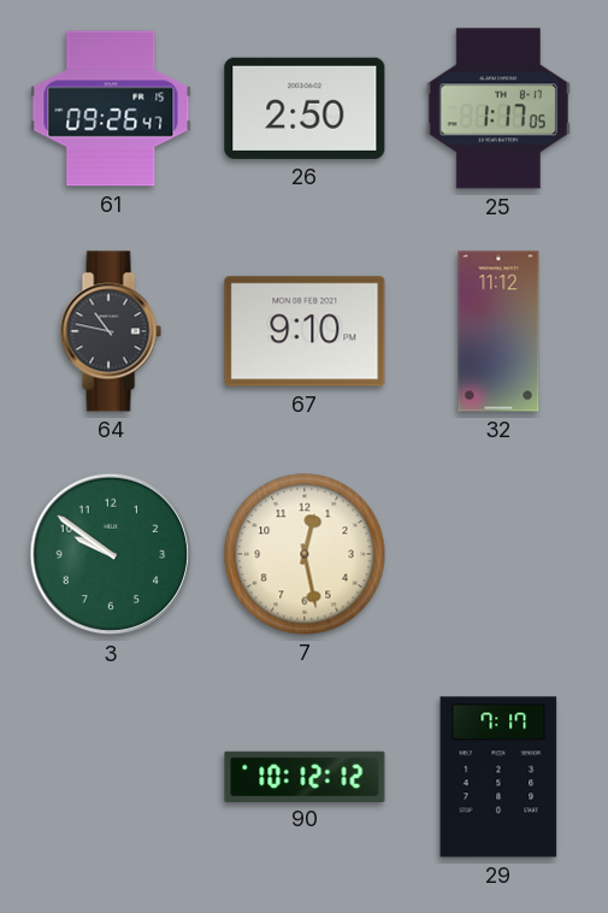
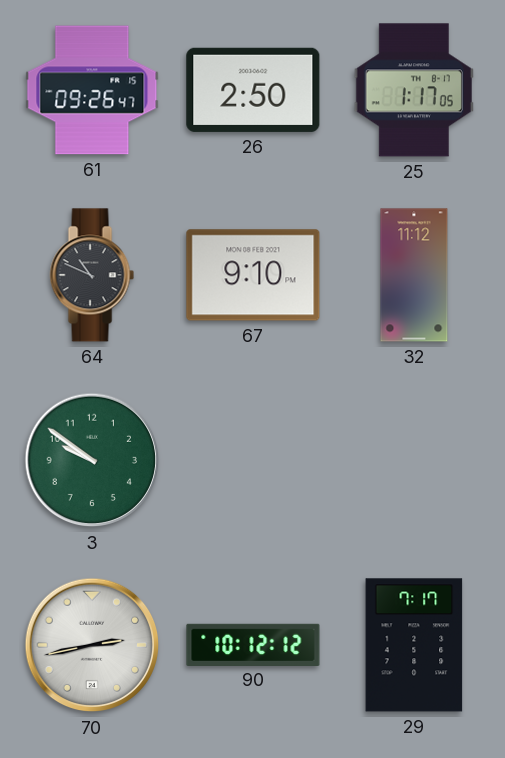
64: 10:47 -> 10:49 (92, 275)
7: 12:28 -> none (305, 554)
70: none -> 2:43 (92, 645)
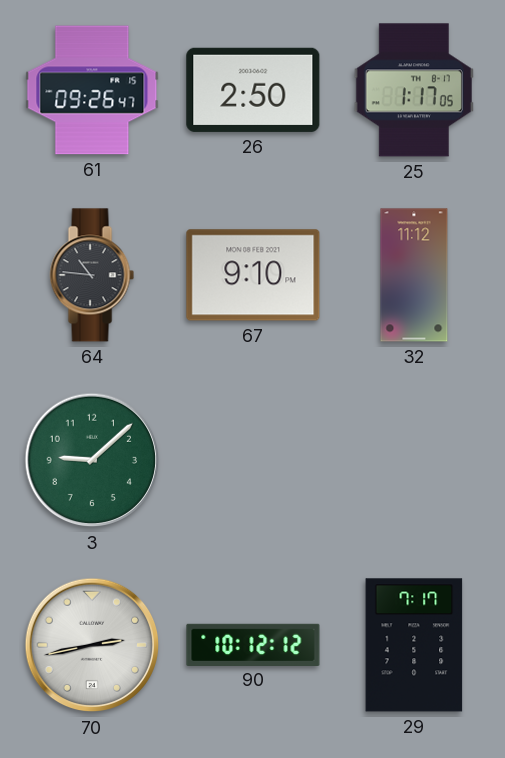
64: 10:49 -> 10:46 (92, 275)
3: 9:51 -> 9:08 (92, 460)
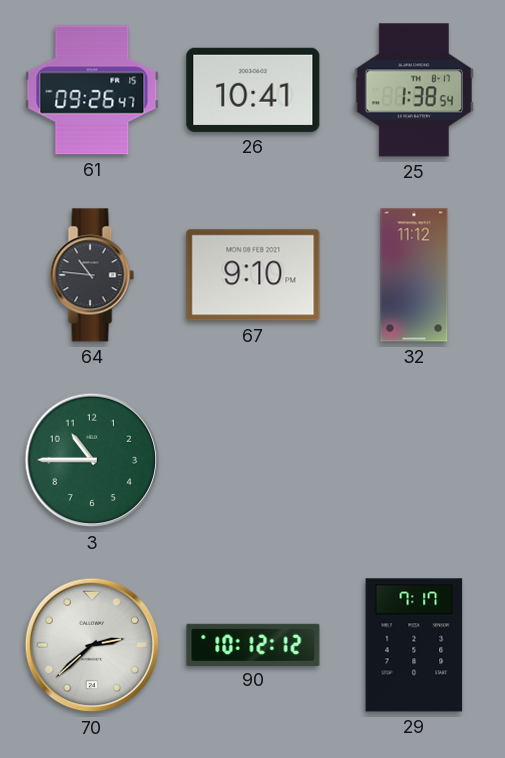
26: 2:50 -> 10:41 (253, 90)
25: 1:17 -> 1:38 (414, 90)
3: 9:08 -> 10:45 (92, 460)
70: 2:43 -> 2:38 (92, 645)
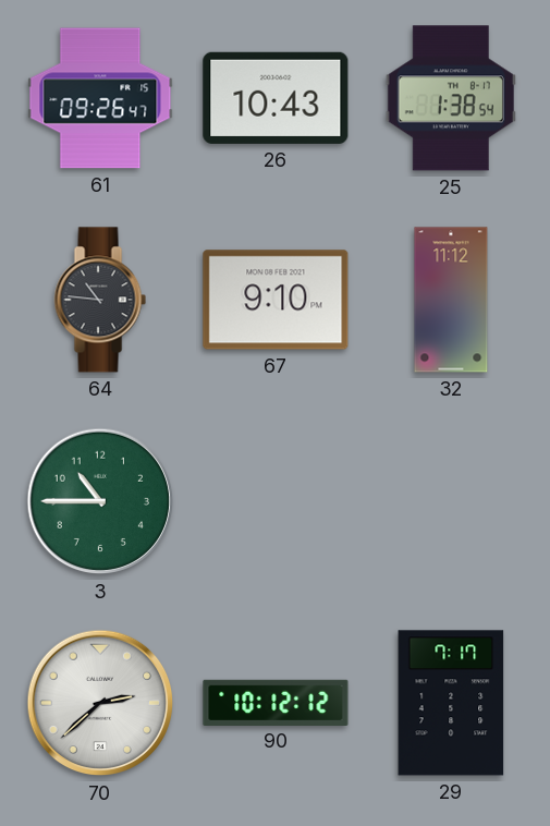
26: 10:41 -> 10:43 (276, 98)
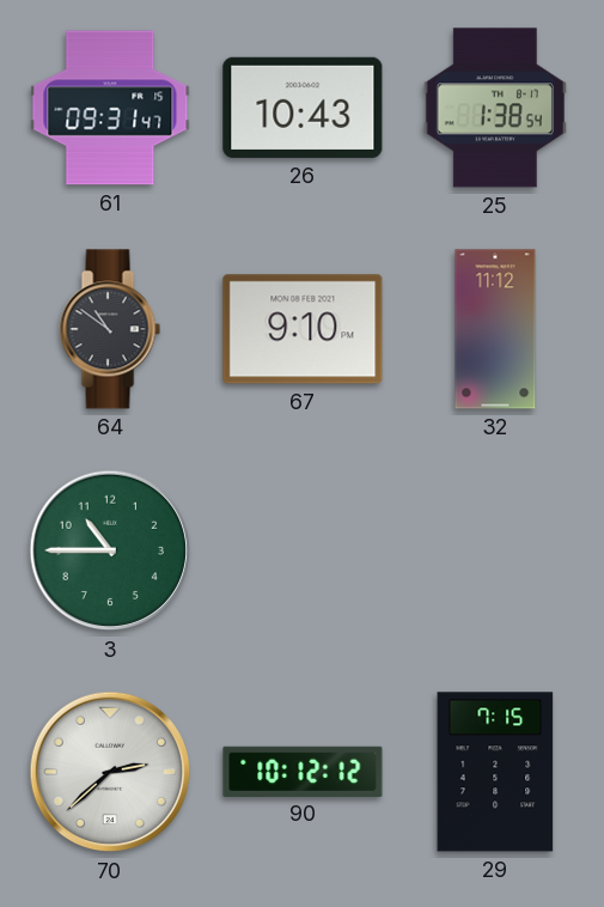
61: 09:26 -> 09:31 (110, 108)
64: 10:46 -> 10:51 (110, 329)
29: 7:17 -> 7:15 (495, 772)
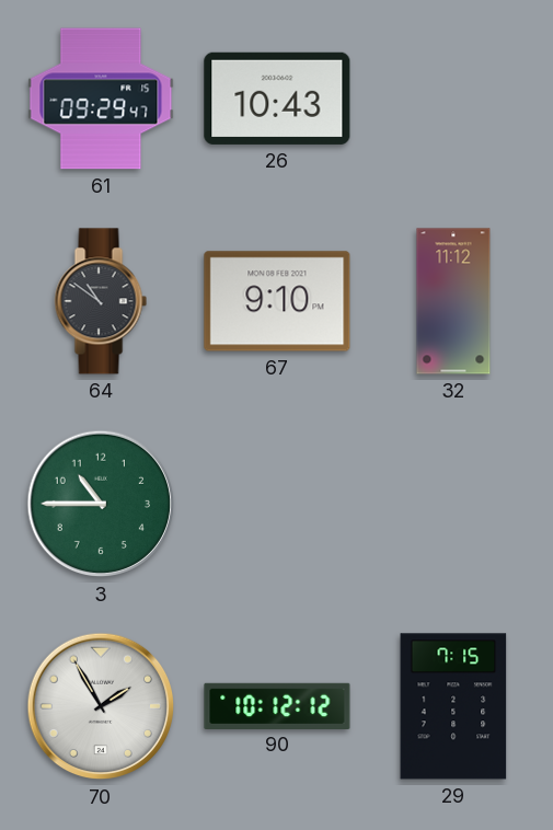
61: 09:31 -> 09:29 (101, 99)
25: 1:38 -> none (495, 108)
70: 2:38 -> 1:55 (101, 706)
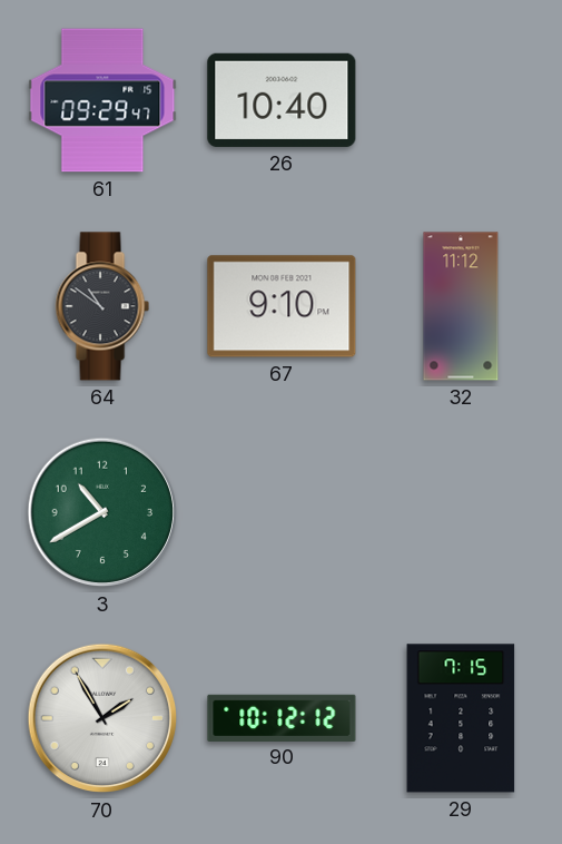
26: 10:43 -> 10:40 (282, 100)
3: 10:45 -> 10:40 (102, 512)
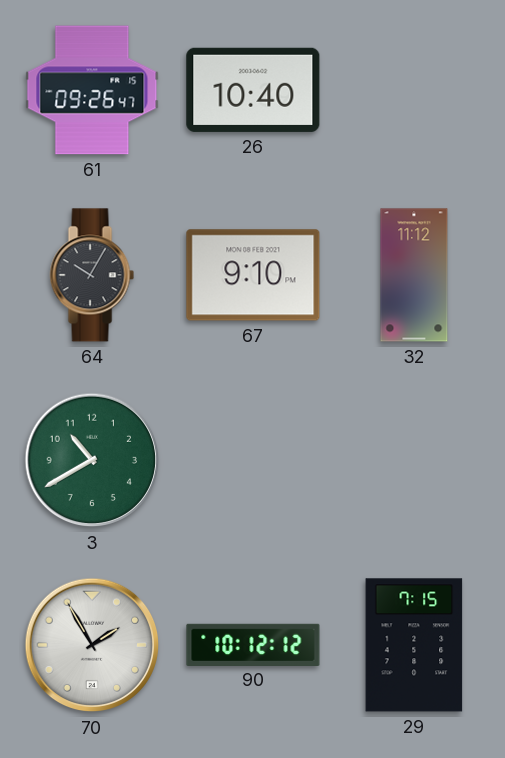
61: 09:29 -> 09:26 (92, 90)
64: 10:51 -> 10:05 (92, 275)
